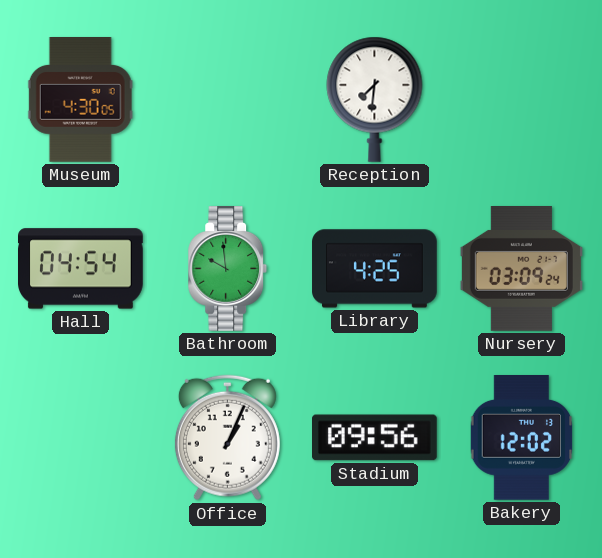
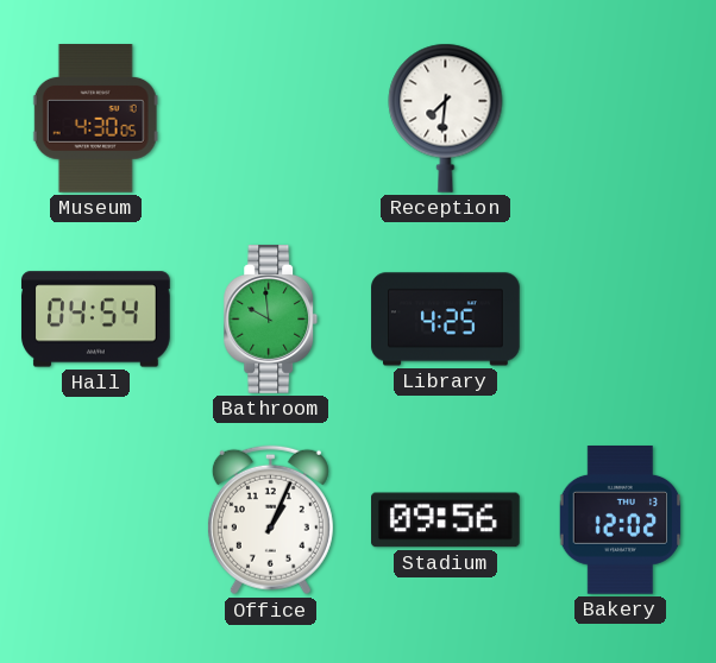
Nursery: 03:09 -> none (521, 269)
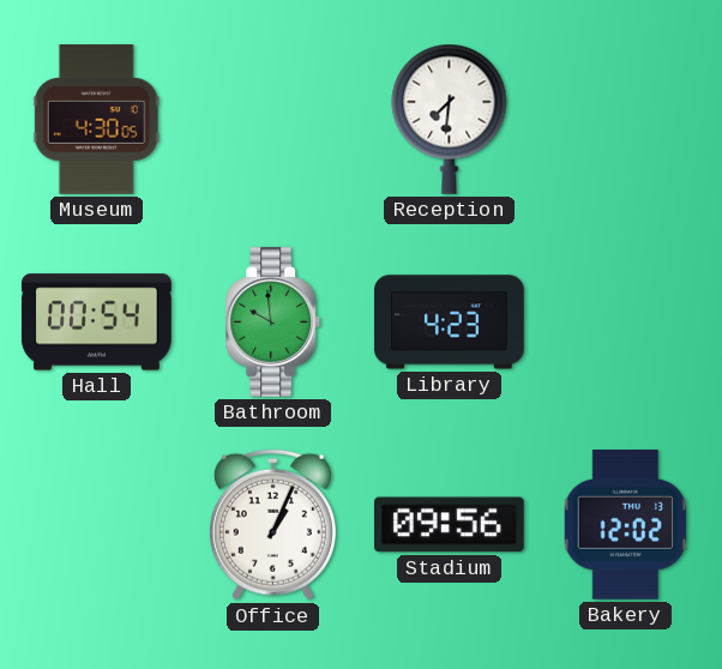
Hall: 04:54 -> 00:54 (97, 323)
Library: 4:25 -> 4:23 (450, 323)
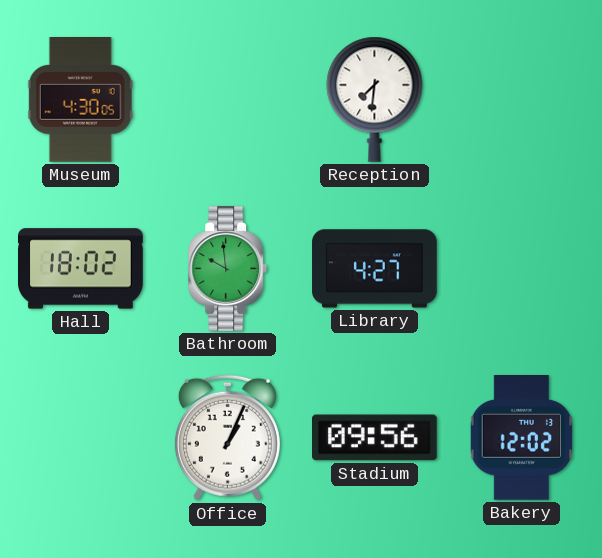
Hall: 00:54 -> 18:02 (81, 269)
Library: 4:23 -> 4:27 (375, 269)
